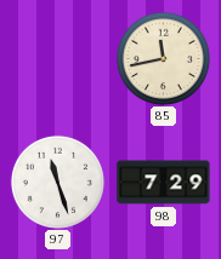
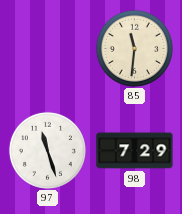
85: 11:43 -> 11:31 (134, 48)
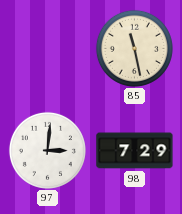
85: 11:31 -> 11:28 (134, 48)
97: 11:27 -> 3:01 (47, 150)
